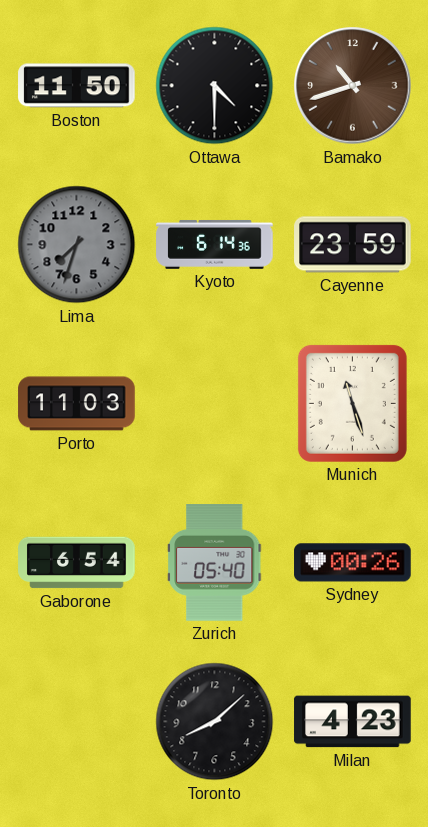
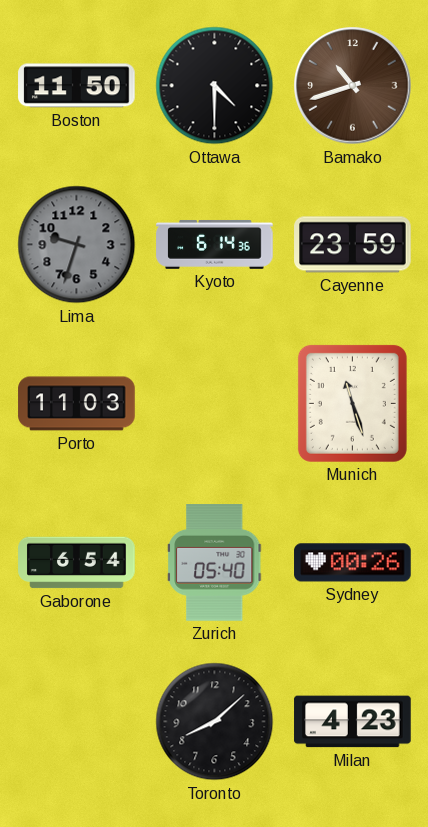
Lima: 7:33 -> 9:33 (77, 245)
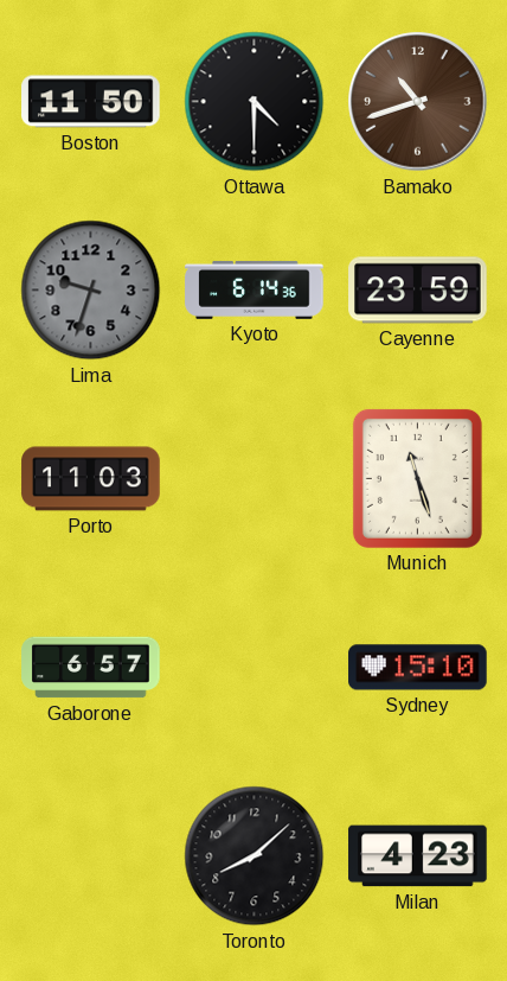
Gaborone: 6:54 -> 6:57 (91, 668)
Zurich: 05:40 -> none (215, 563)
Sydney: 00:26 -> 15:10 (418, 668)
